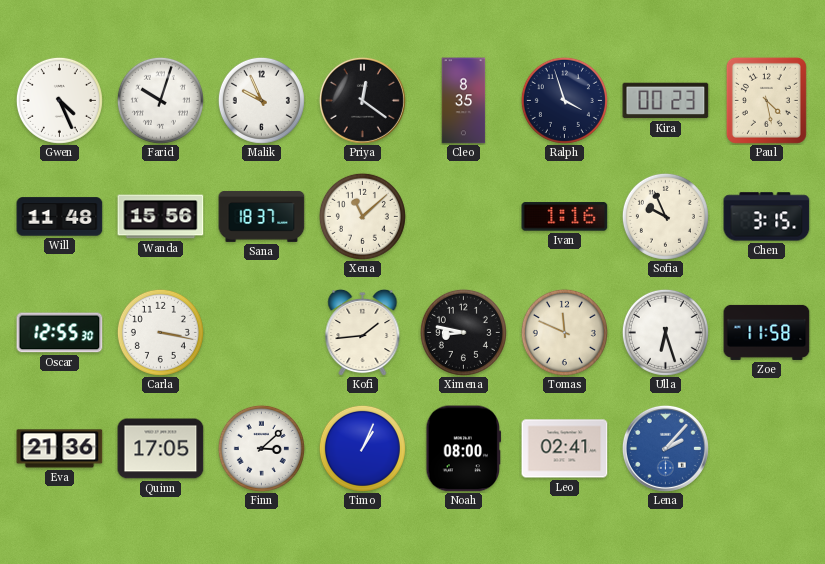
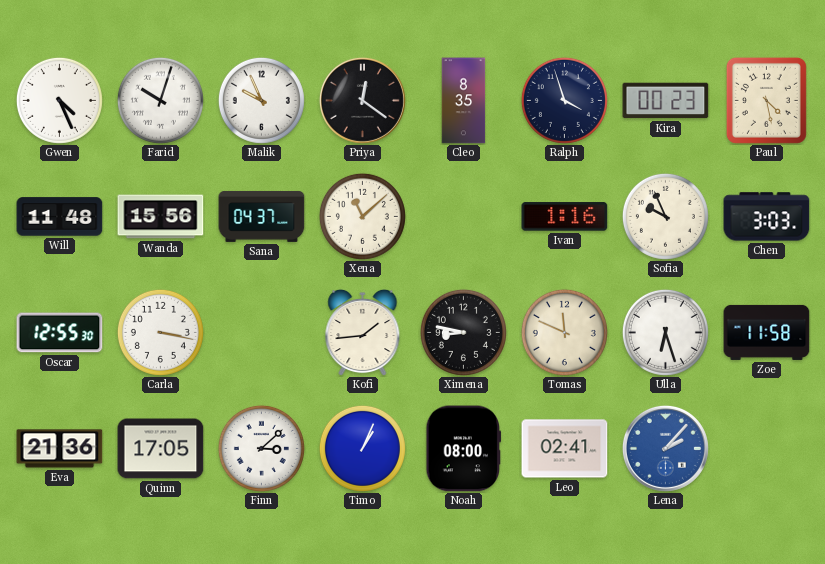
Sana: 18:37 -> 04:37 (262, 216)
Chen: 3:15 -> 3:03 (767, 217)
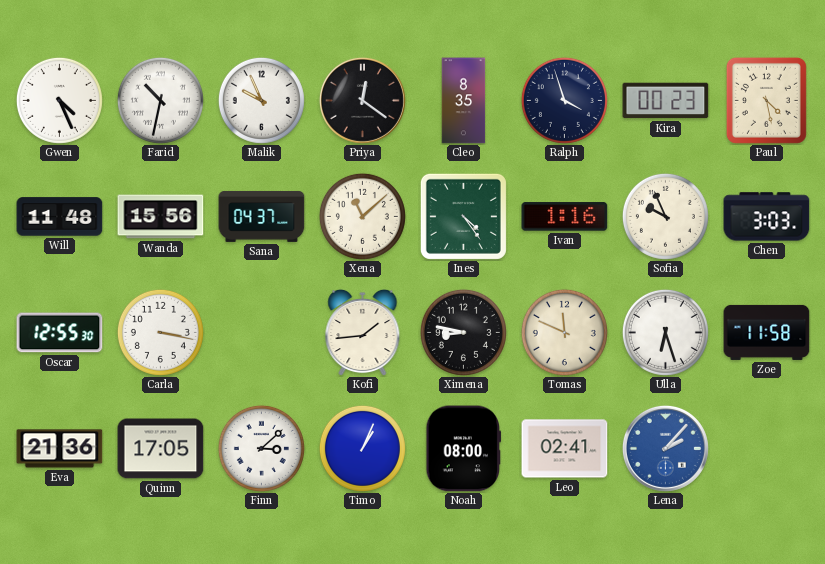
Farid: 10:03 -> 10:32 (160, 100)
Ines: none -> 4:24 (463, 216)
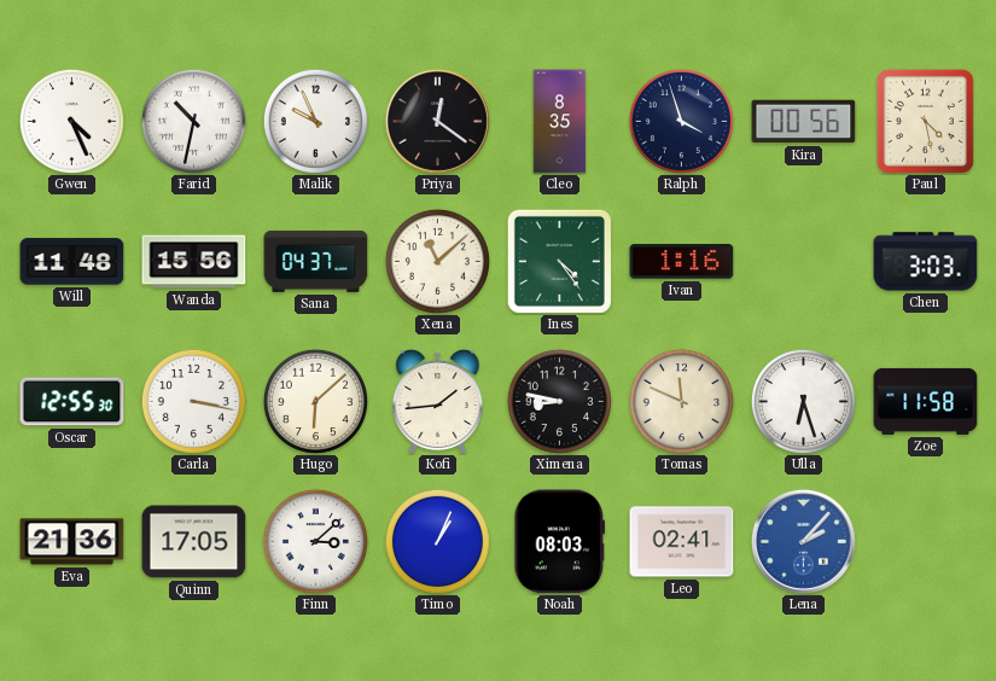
Kira: 00:23 -> 00:56 (804, 122)
Sofia: 9:56 -> none (665, 216)
Hugo: none -> 6:08 (315, 401)
Noah: 08:00 -> 08:03 (560, 542)
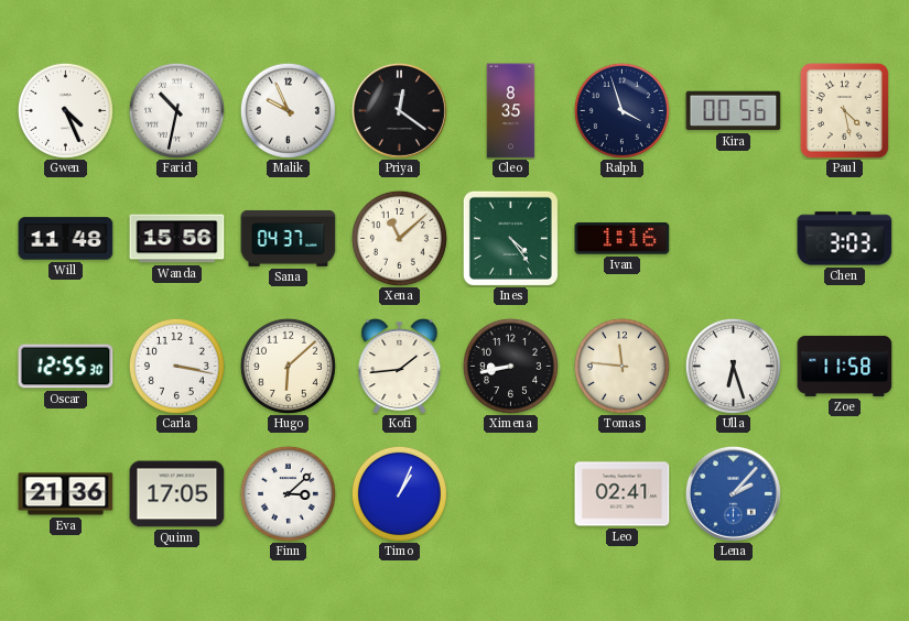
Ximena: 8:47 -> 8:43 (510, 366)
Tomas: 11:49 -> 11:46 (621, 366)
Noah: 08:03 -> none (560, 542)
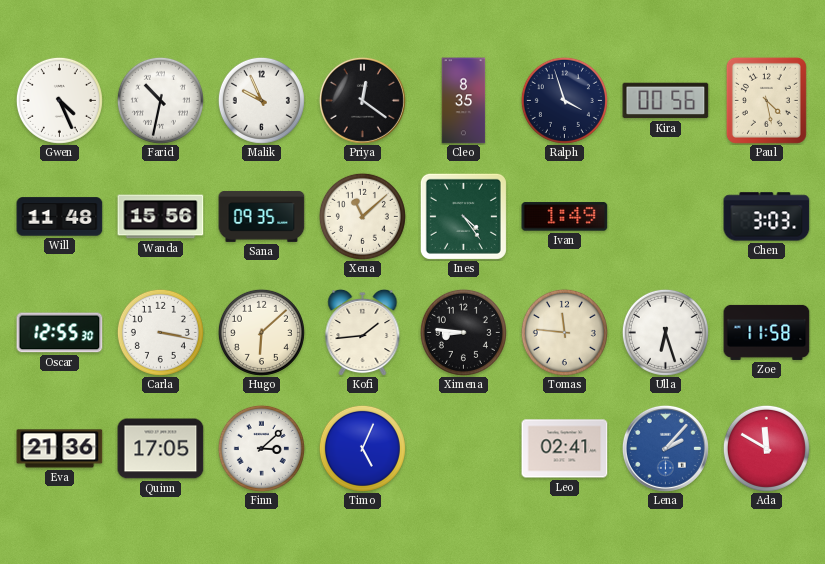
Sana: 04:37 -> 09:35 (262, 216)
Ivan: 1:16 -> 1:49 (565, 217)
Ximena: 8:43 -> 8:46 (463, 332)
Timo: 1:04 -> 5:04 (362, 448)
Ada: none -> 11:50 (766, 448)
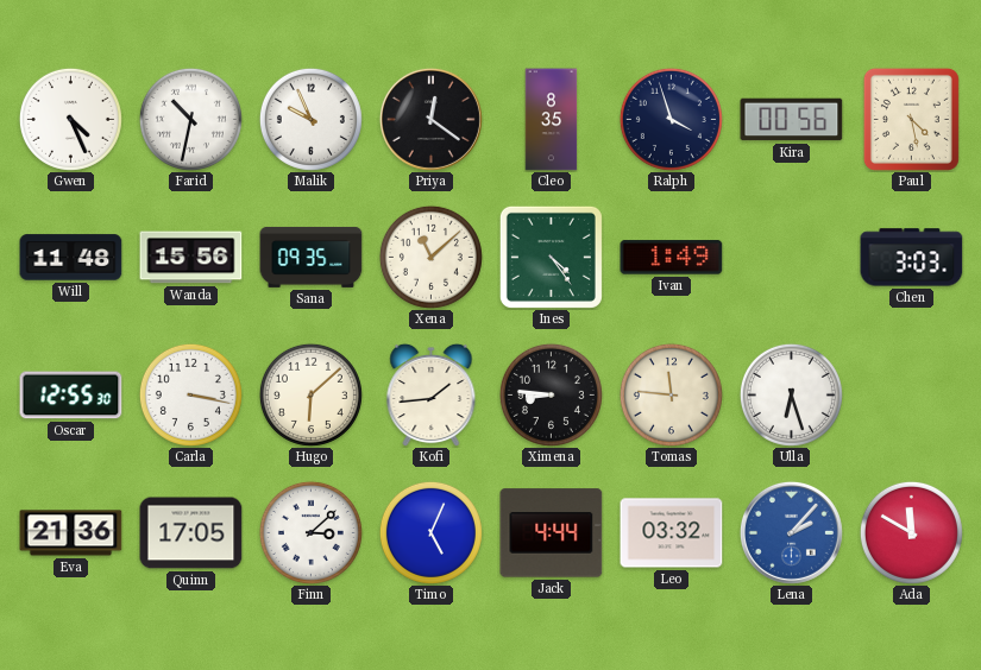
Zoe: 11:58 -> none (767, 332)
Jack: none -> 4:44 (552, 533)
Leo: 02:41 -> 03:32 (672, 533)
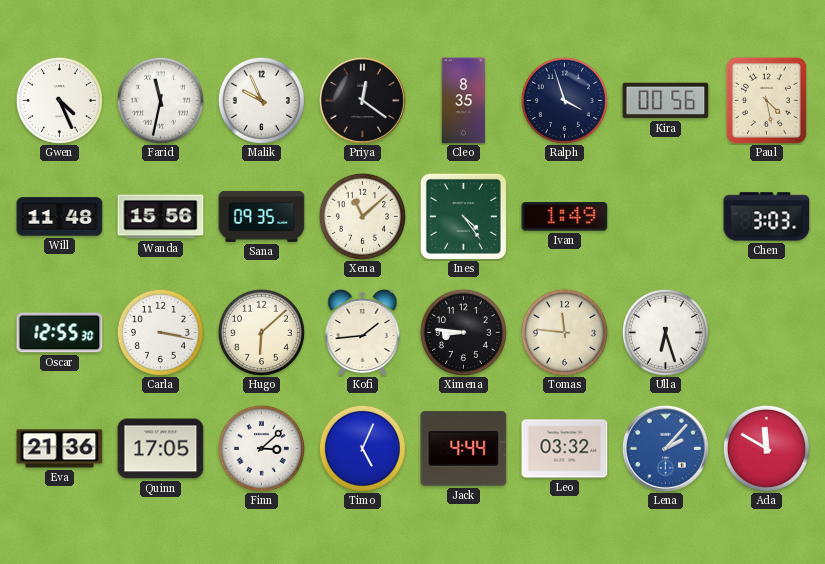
Farid: 10:32 -> 11:32 (160, 100)
